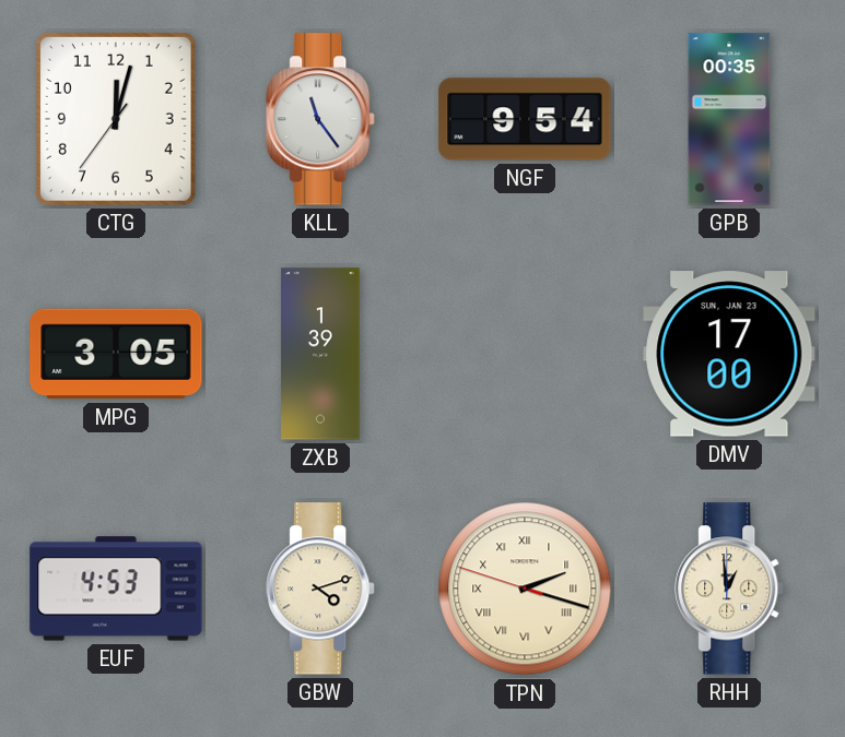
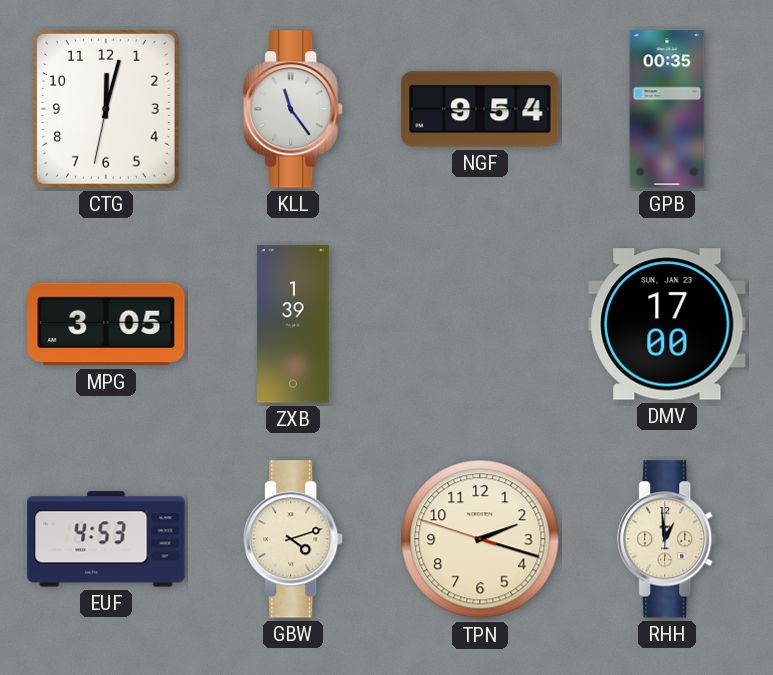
CTG: 12:02:36 -> 12:02:32 (106, 109)
TPN numerals: Roman -> Arabic (480, 539)
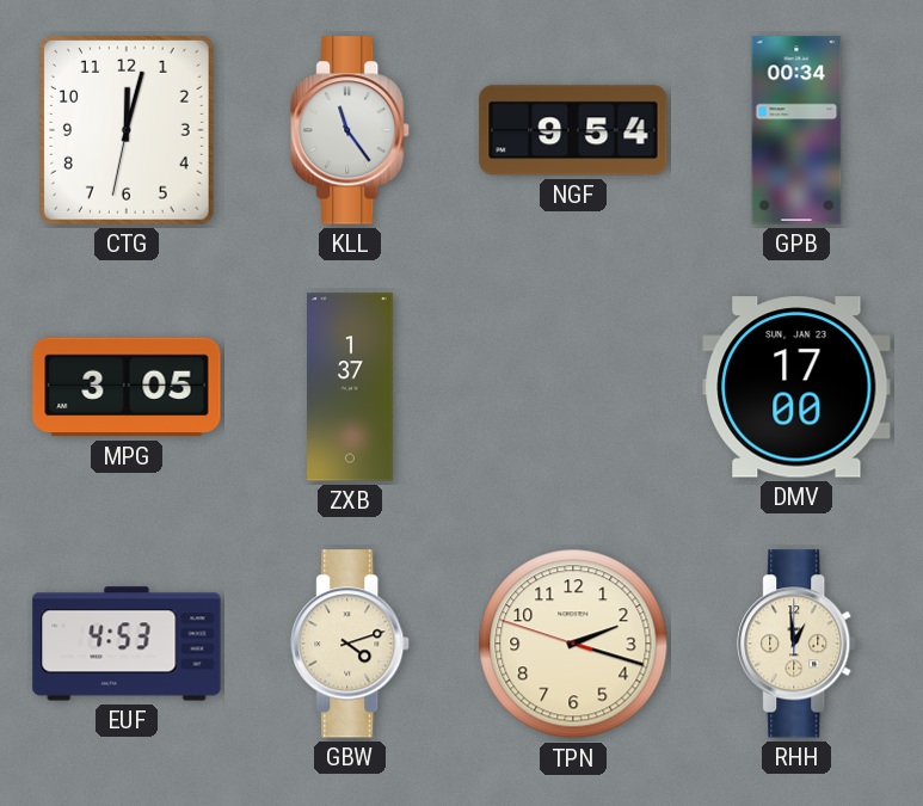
GPB: 00:35 -> 00:34 (796, 130)
ZXB: 1:39 -> 1:37 (350, 387)
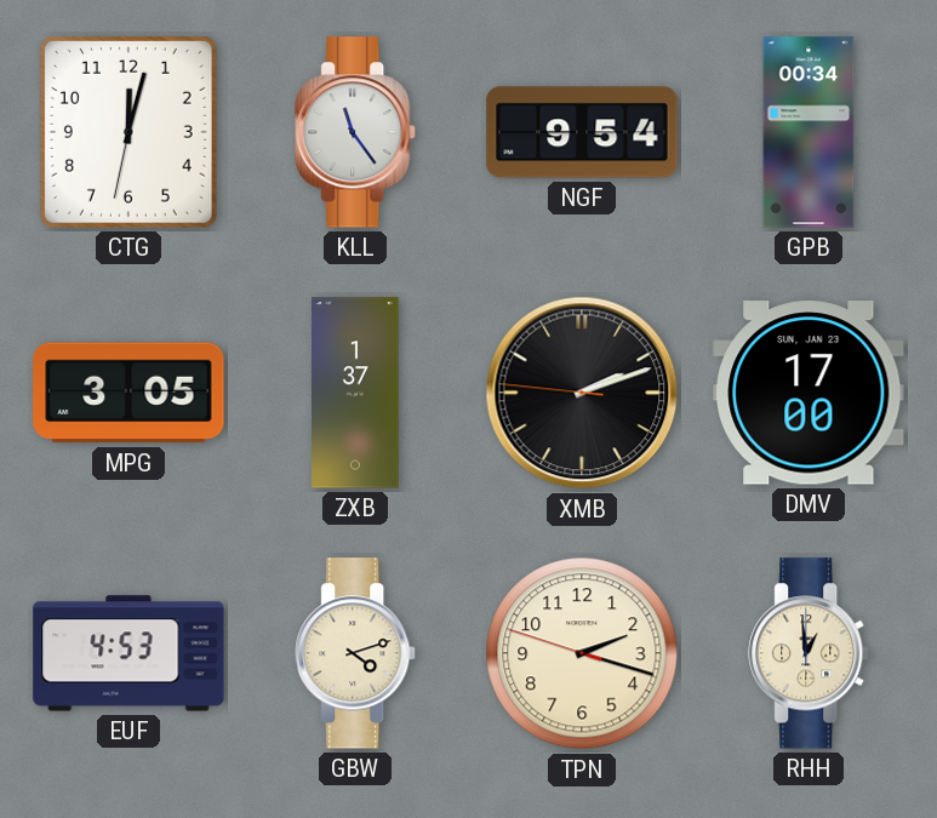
XMB: none -> 2:11 (582, 393)
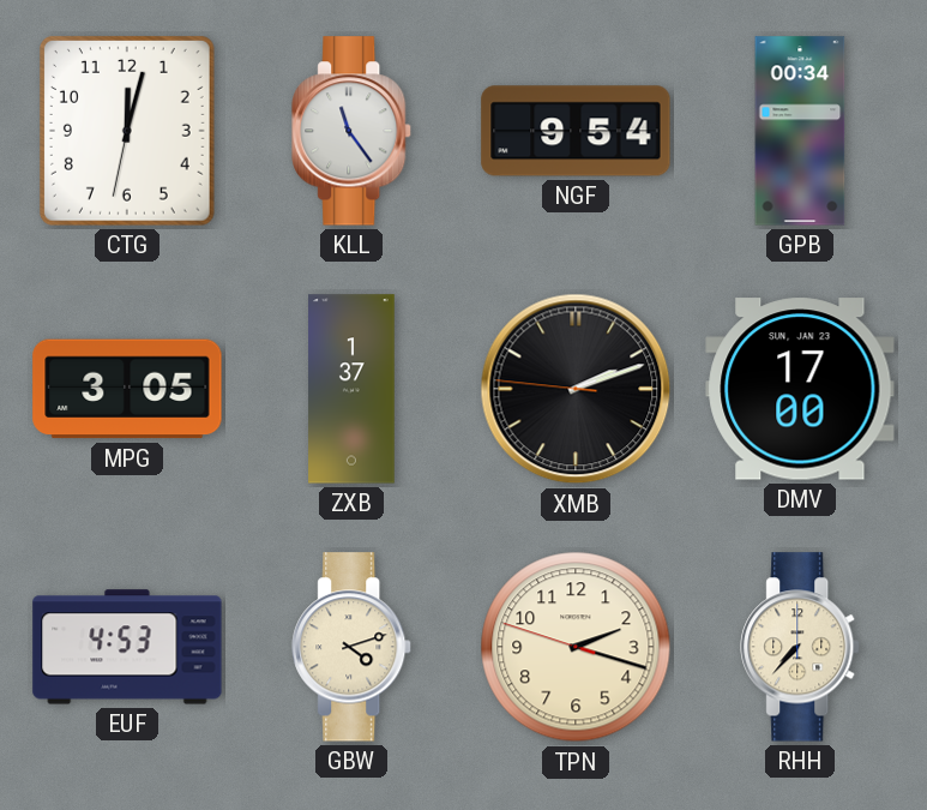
RHH: 12:59 -> 7:37 (801, 647)
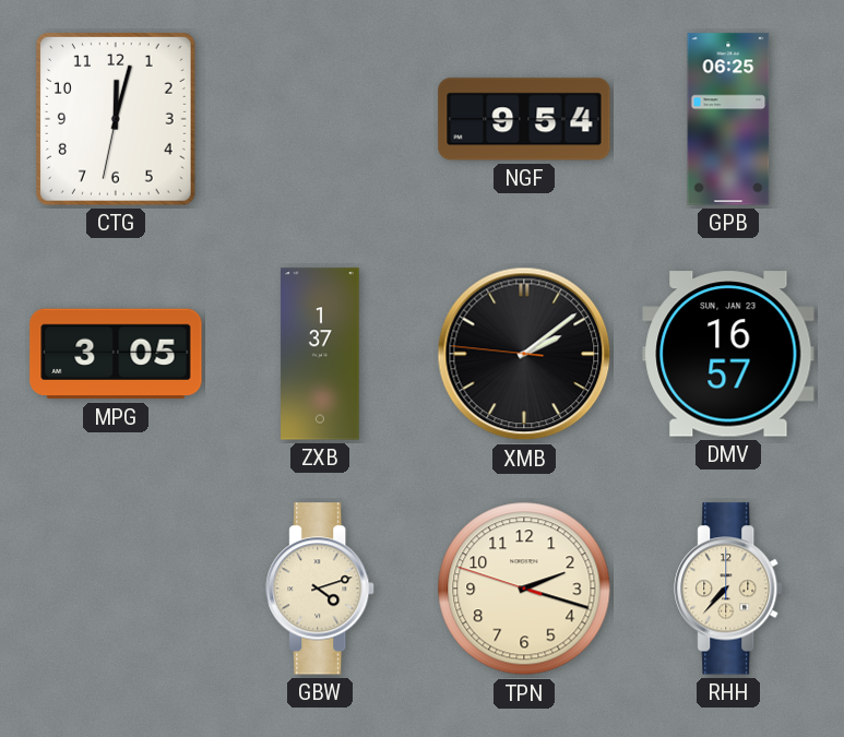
KLL: 11:24 -> none (353, 131)
GPB: 00:34 -> 06:25 (728, 119)
XMB: 2:11 -> 2:08 (524, 354)
DMV: 17:00 -> 16:57 (728, 354)
EUF: 4:53 -> none (127, 647)
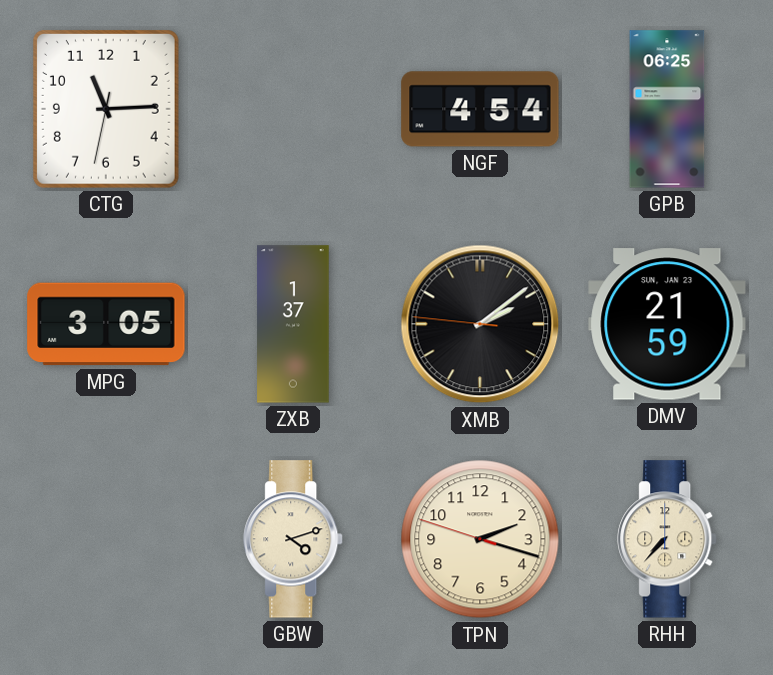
CTG: 12:02 -> 11:14 (106, 109)
NGF: 9:54 -> 4:54 (480, 109)
DMV: 16:57 -> 21:59 (667, 324)
